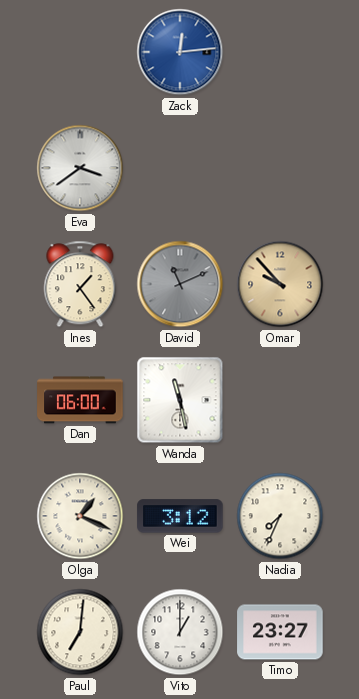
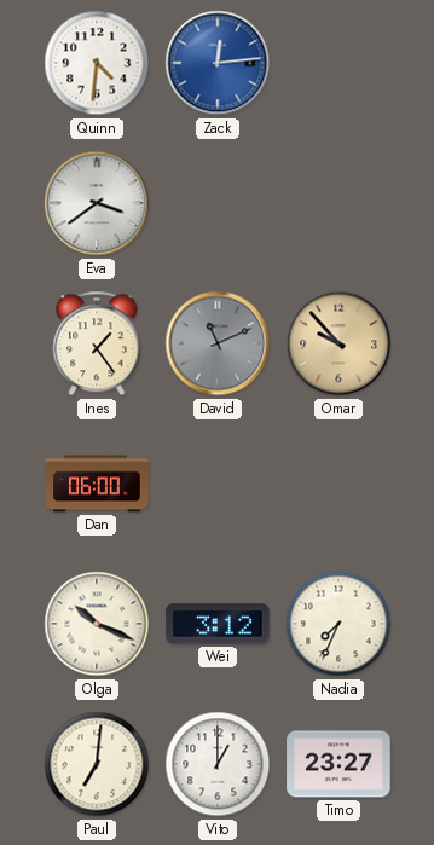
Quinn: none -> 4:31 (97, 63)
Wanda: 11:28 -> none (180, 400)
Olga: 1:19 -> 10:19 (97, 624)
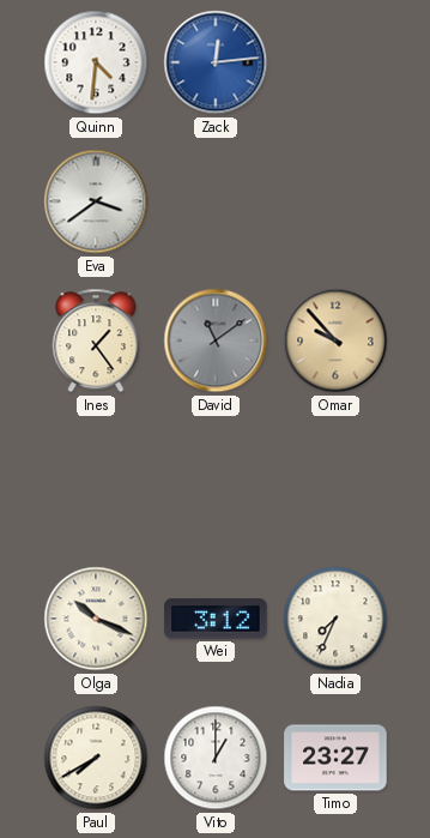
David: 11:11 -> 11:09 (216, 340)
Dan: 06:00 -> none (97, 484)
Paul: 7:01 -> 7:40 (96, 758)
